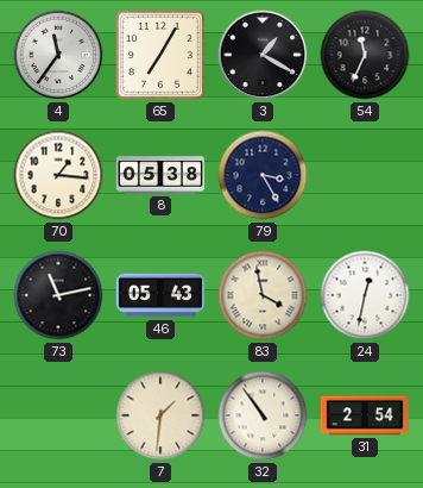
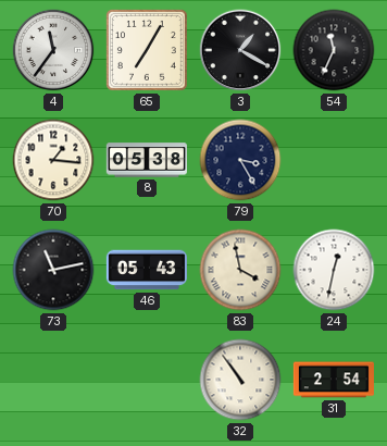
7: 1:31 -> none (160, 415)
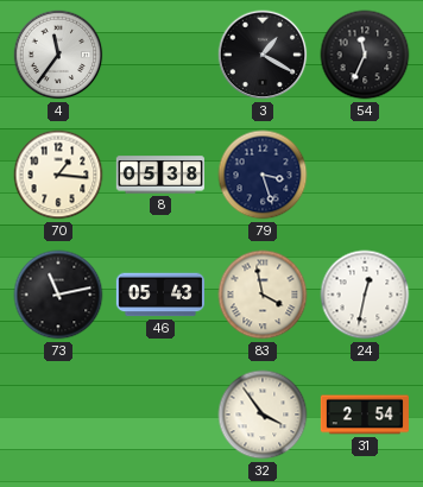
65: 7:05 -> none (147, 50)
79: 3:25 -> 3:27 (263, 175)
32: 10:54 -> 3:54 (263, 415)
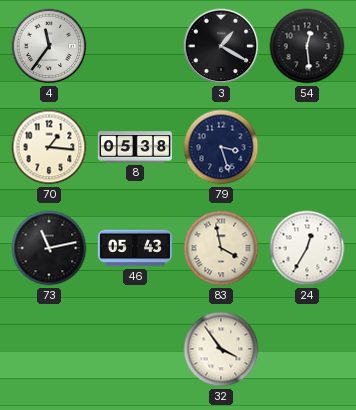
54: 11:34 -> 12:29 (307, 46)
24: 12:32 -> 12:35 (307, 248)
31: 2:54 -> none (365, 415)
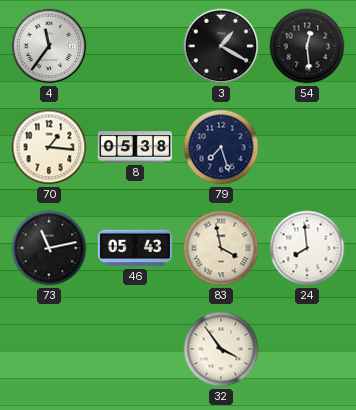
79: 3:27 -> 7:27 (221, 147)
24: 12:35 -> 7:59 (307, 248)
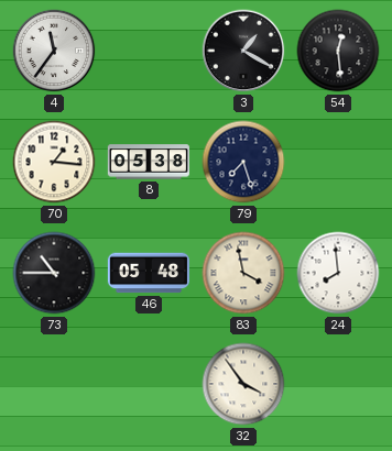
73: 11:13 -> 10:45 (54, 273)
46: 05:43 -> 05:48 (149, 273)
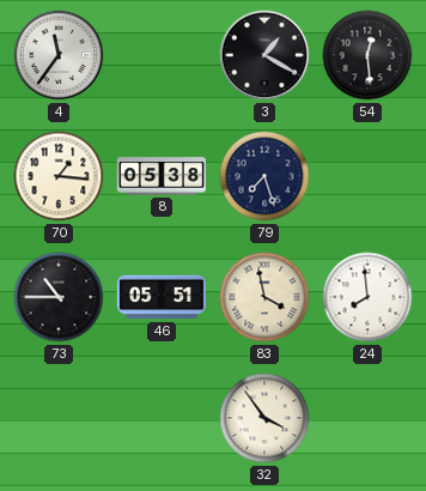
46: 05:48 -> 05:51 (162, 297)
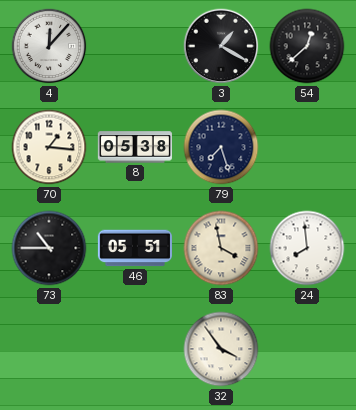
4: 11:36 -> 12:07 (49, 46)
54: 12:29 -> 12:38 (307, 46)
